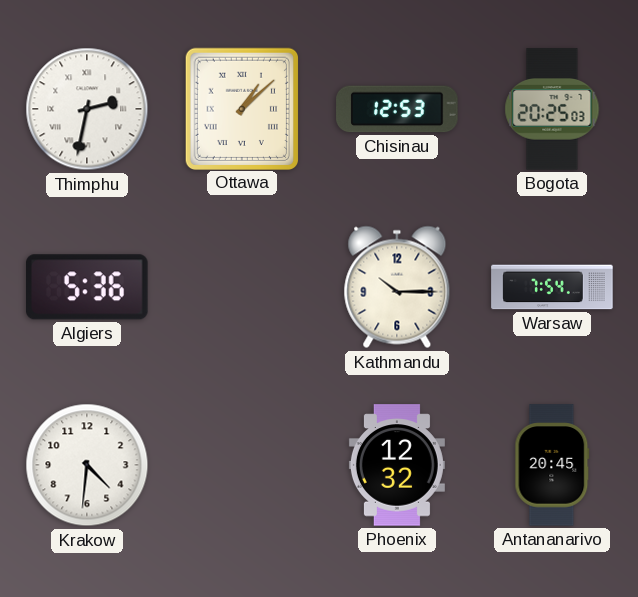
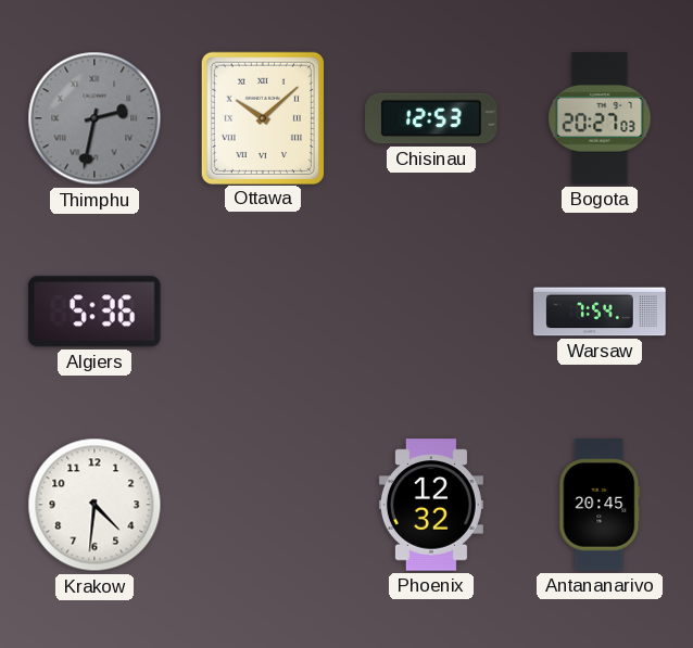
Thimphu dial: white -> grey (94, 118)
Ottawa: 1:08 -> 10:08 (262, 117)
Bogota: 20:25 -> 20:27 (600, 118)
Kathmandu: 10:15 -> none (397, 287)
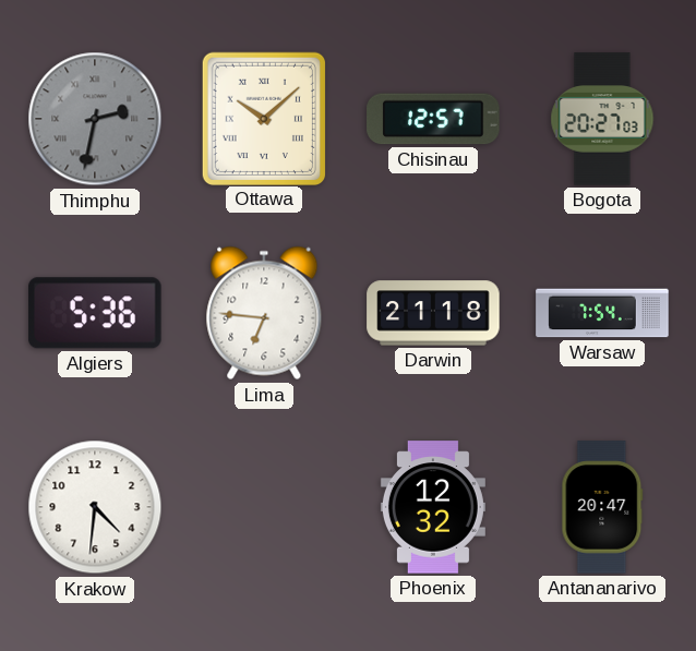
Chisinau: 12:53 -> 12:57 (433, 119)
Lima: none -> 6:46 (264, 313)
Darwin: none -> 21:18 (433, 313)
Antananarivo: 20:45 -> 20:47 (602, 507)
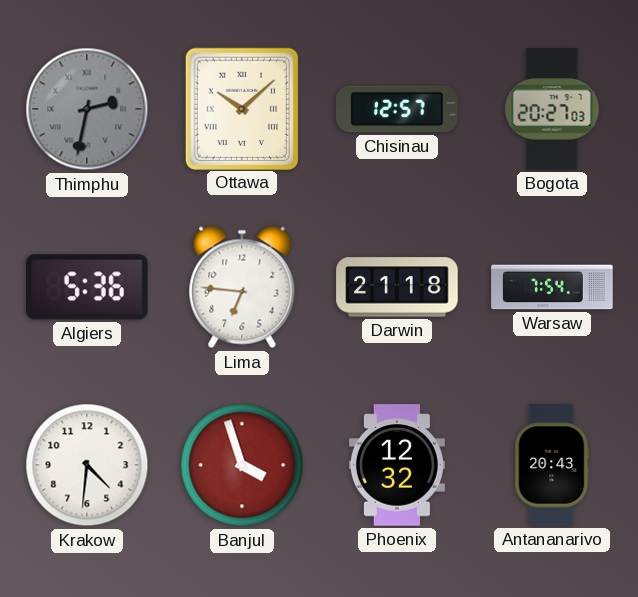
Banjul: none -> 3:57 (242, 465)
Antananarivo: 20:47 -> 20:43 (552, 465)
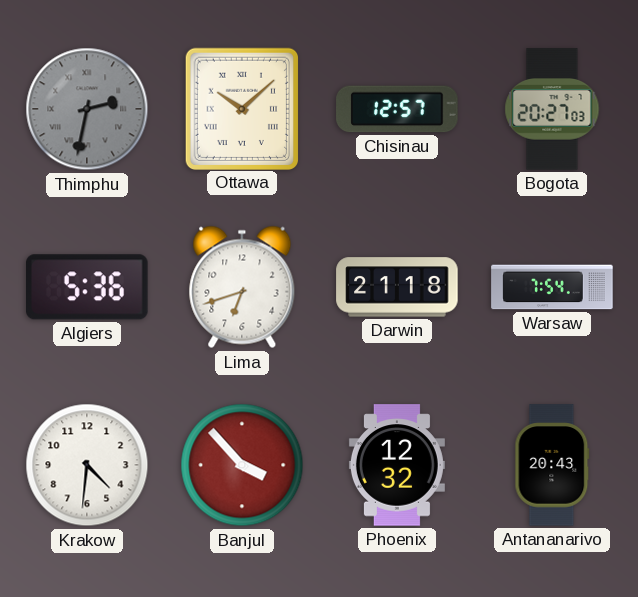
Lima: 6:46 -> 6:42 (242, 287)
Banjul: 3:57 -> 3:53 (242, 465)
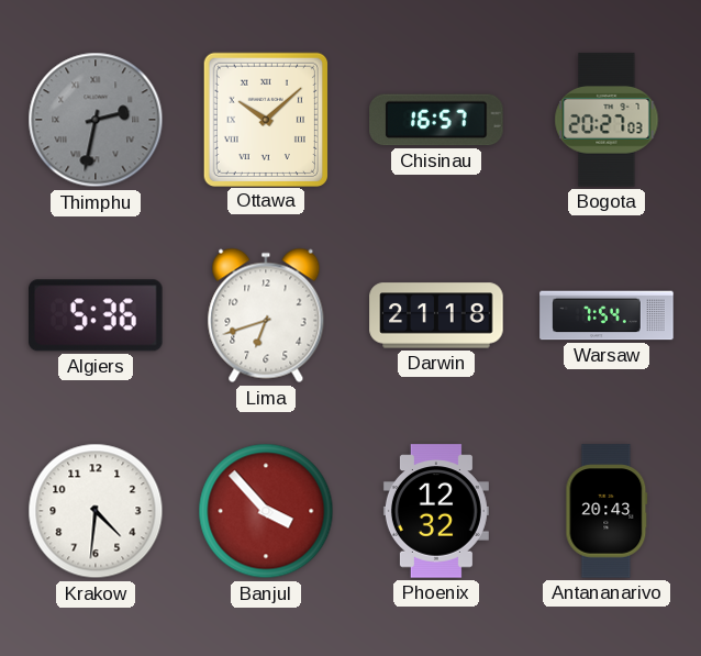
Chisinau: 12:57 -> 16:57 (436, 120)
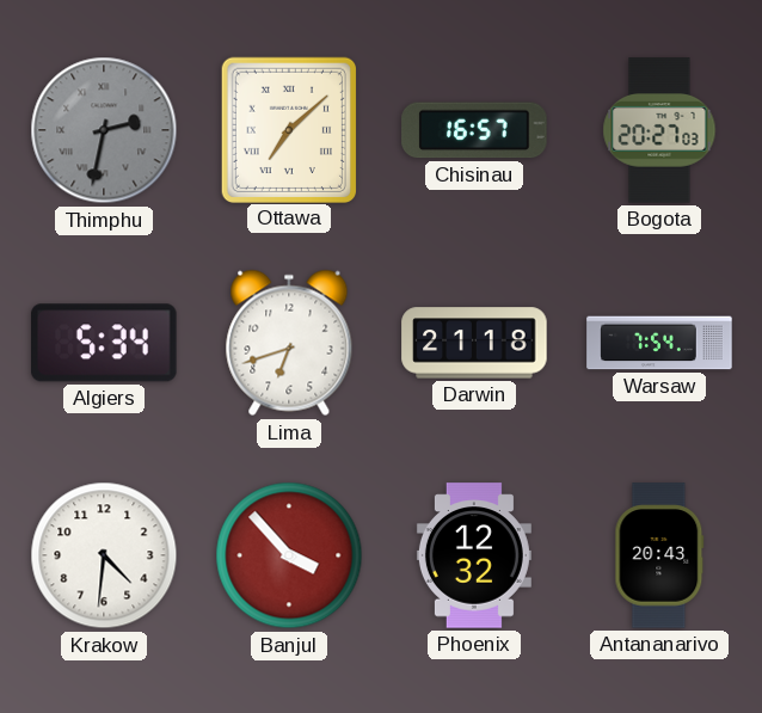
Ottawa: 10:08 -> 7:08 (288, 129)
Algiers: 5:36 -> 5:34 (105, 343)
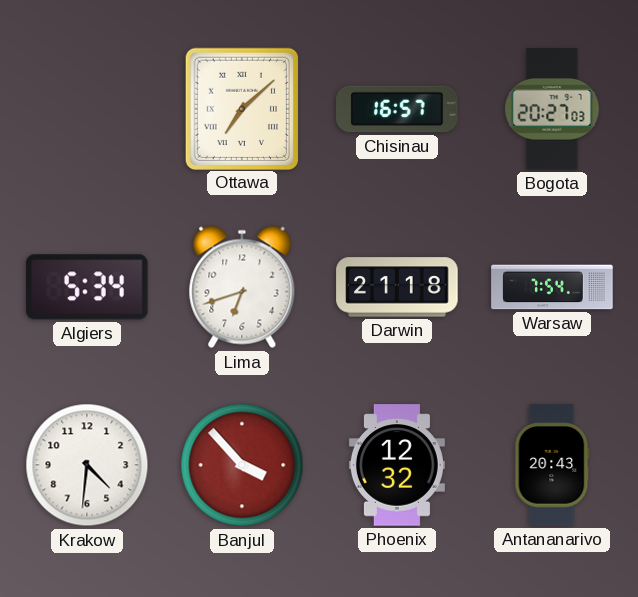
Thimphu: 2:32 -> none (104, 130)
